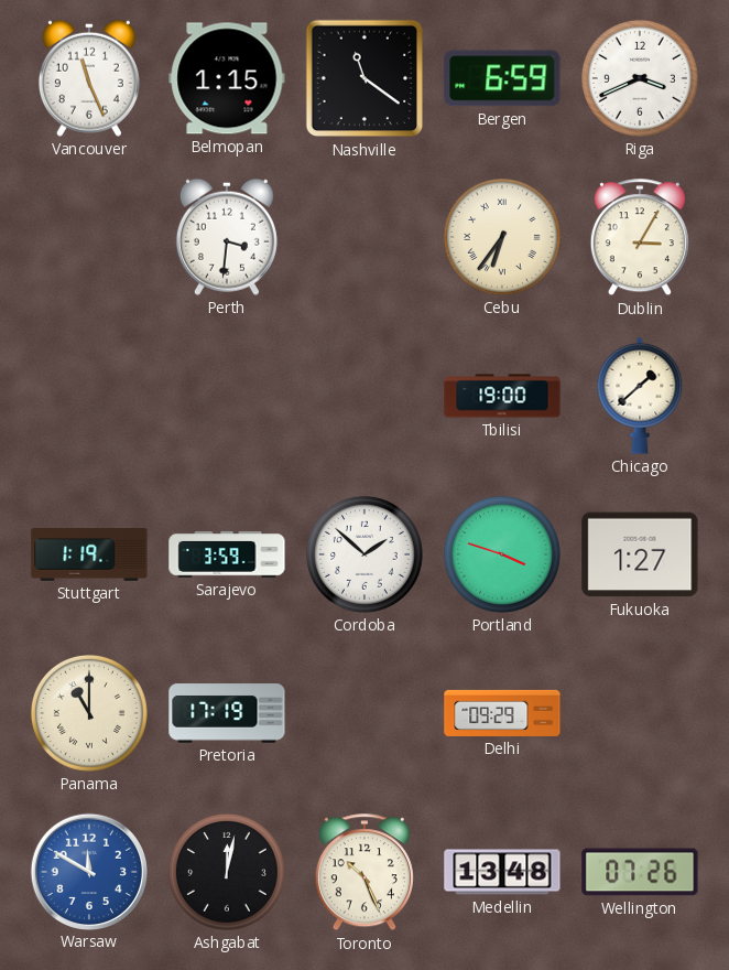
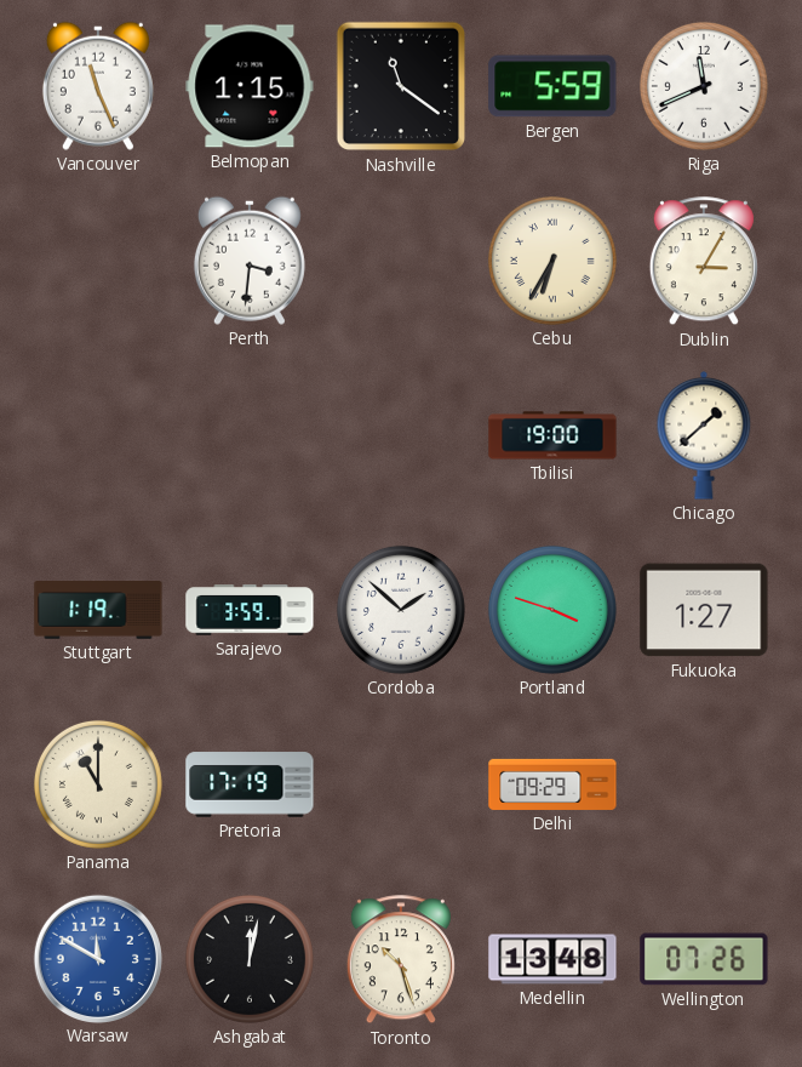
Bergen: 6:59 -> 5:59 (552, 86)
Riga: 3:41 -> 11:41 (704, 86)
Cebu: 6:36 -> 6:35 (552, 261)
Toronto: 10:26 -> 10:27 (401, 960)
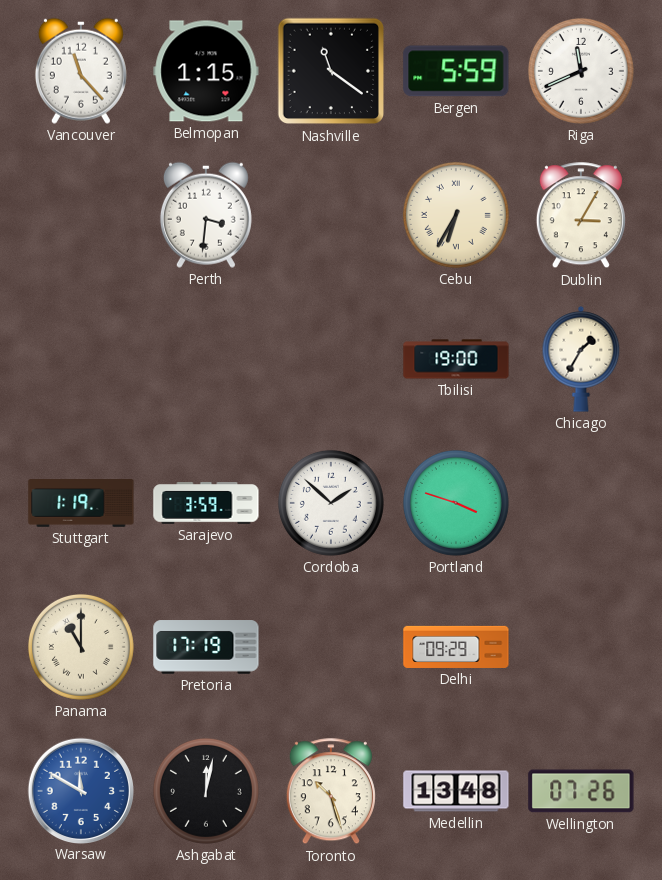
Vancouver: 11:26 -> 11:23 (81, 71)
Chicago: 1:38 -> 1:35 (581, 360)
Fukuoka: 1:27 -> none (704, 610)
